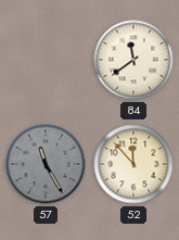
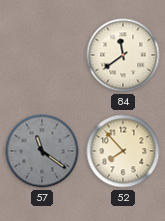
57: 11:25 -> 11:21 (42, 151)
52: 11:53 -> 7:53 (123, 151)
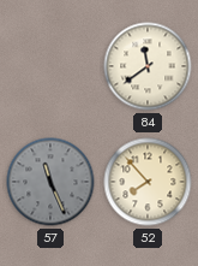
57: 11:21 -> 11:26 (50, 182)
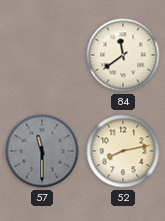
57: 11:26 -> 11:30 (42, 151)
52: 7:53 -> 8:13 (123, 151)
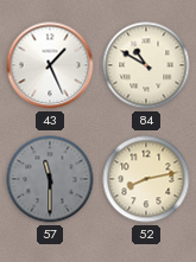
43: none -> 1:26 (50, 65)
84: 11:39 -> 10:50 (146, 65)
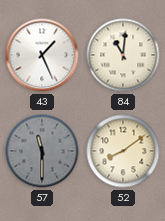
84: 10:50 -> 11:01 (123, 55)
52: 8:13 -> 8:09 (123, 151)
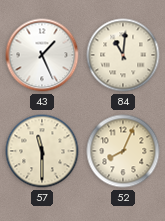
57 dial: grey -> cream (42, 151)
52: 8:09 -> 8:04 (123, 151)
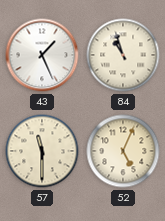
84: 11:01 -> 10:57 (123, 55)
52: 8:04 -> 5:04 (123, 151)
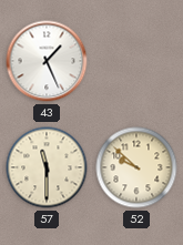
84: 10:57 -> none (123, 55)
52: 5:04 -> 9:52 (136, 167)
